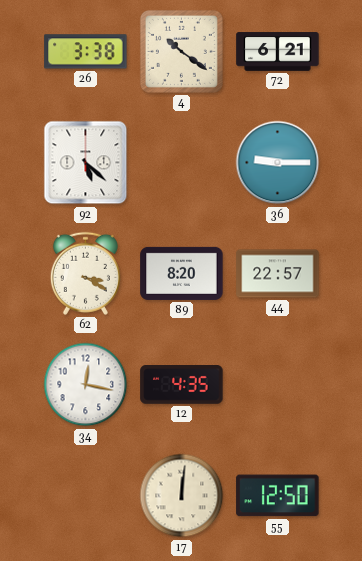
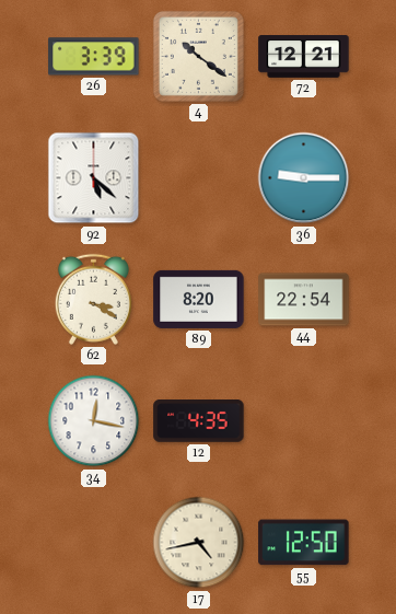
26: 3:38 -> 3:39 (94, 57)
72: 6:21 -> 12:21 (304, 57)
44: 22:57 -> 22:54 (304, 300)
17: 12:01 -> 4:43 (199, 543)
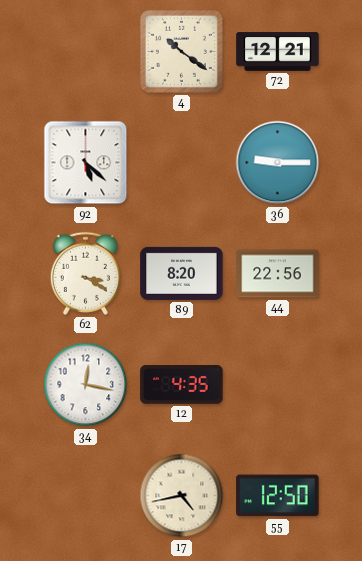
26: 3:39 -> none (94, 57)
44: 22:54 -> 22:56 (278, 274)
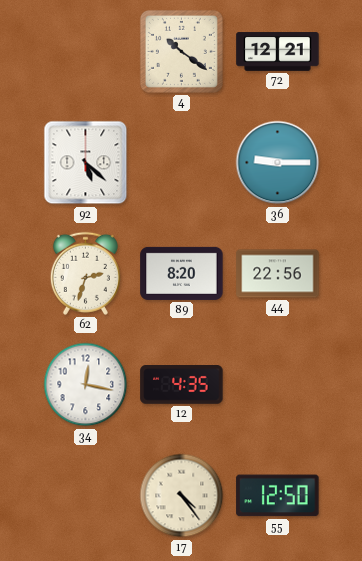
62: 3:20 -> 2:33 (85, 273)
17: 4:43 -> 4:24 (182, 496)
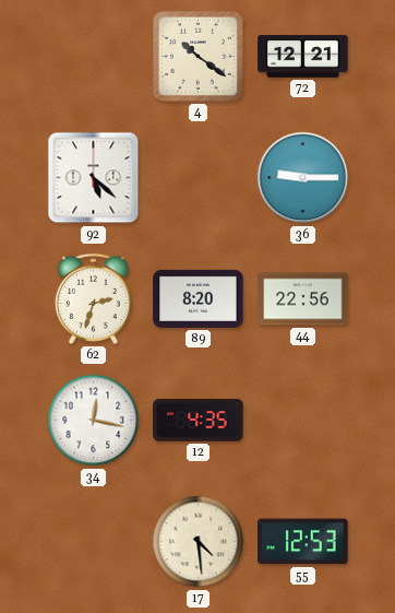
17: 4:24 -> 4:29 (199, 542)
55: 12:50 -> 12:53 (303, 542)
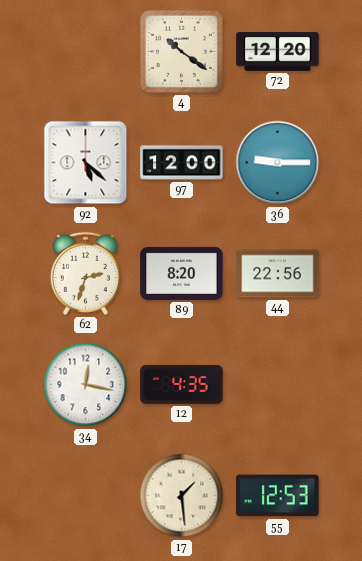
72: 12:21 -> 12:20 (278, 52)
97: none -> 12:00 (182, 163)
17: 4:29 -> 1:29 (182, 496)
